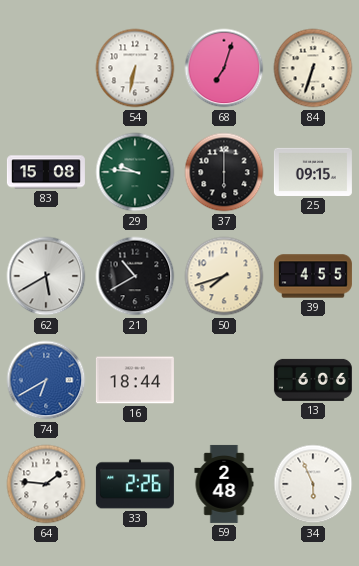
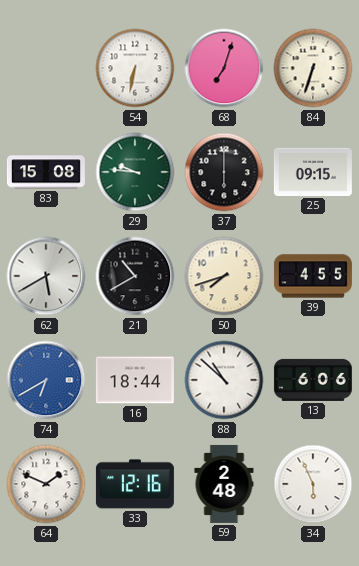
88: none -> 10:52 (224, 380)
64: 1:46 -> 1:49 (46, 484)
33: 2:26 -> 12:16 (135, 484)
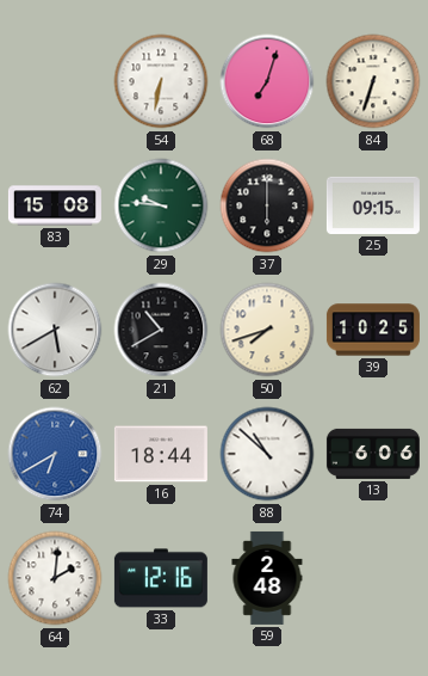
39: 4:55 -> 10:25 (373, 330)
64: 1:49 -> 2:01 (55, 578)
34: 5:56 -> none (313, 484)
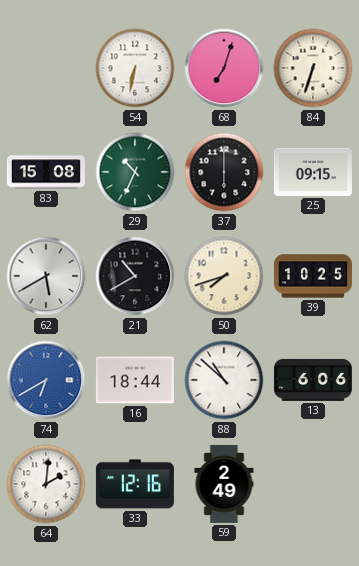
29: 9:46 -> 10:34 (135, 172)
59: 2:48 -> 2:49 (224, 484)
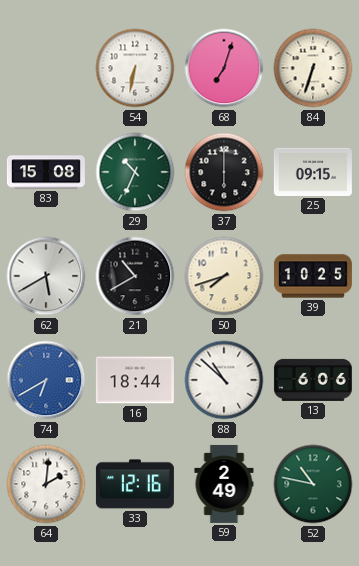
52: none -> 10:47 (313, 484)
